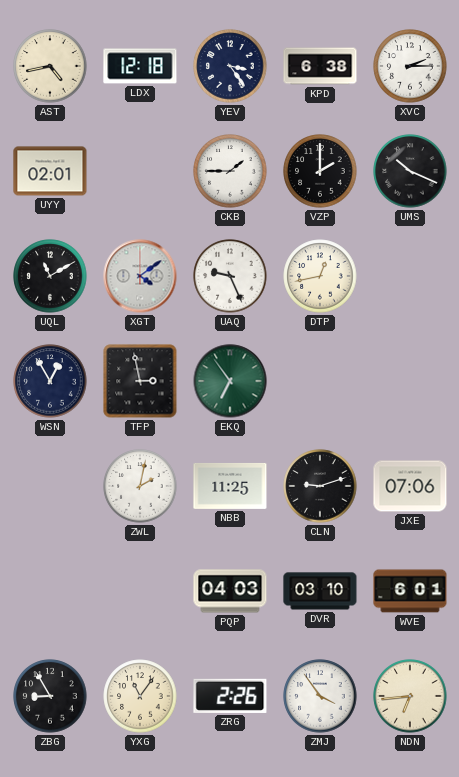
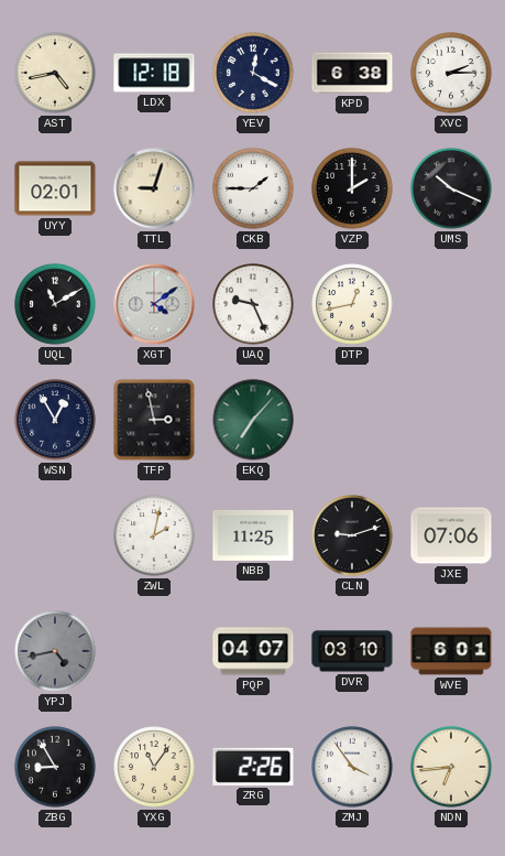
YEV: 3:24 -> 12:20 (253, 73)
TTL: none -> 9:03 (154, 188)
EKQ: 6:54 -> 7:07 (253, 420)
YPJ: none -> 4:43 (55, 651)
PQP: 04:03 -> 04:07 (253, 651)
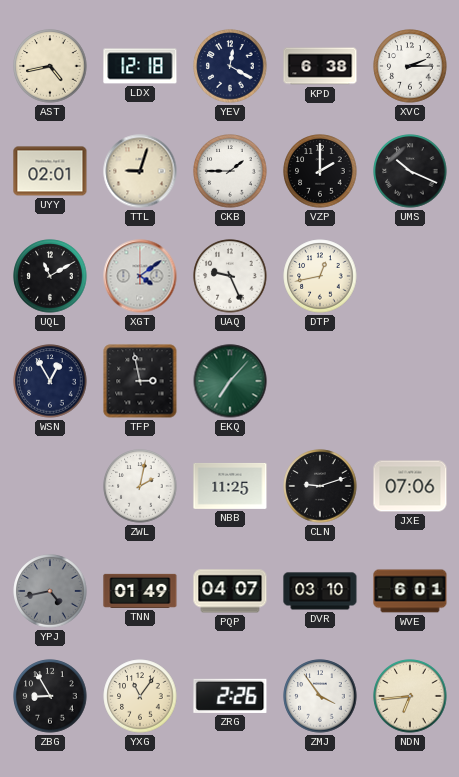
TNN: none -> 01:49 (140, 591)
